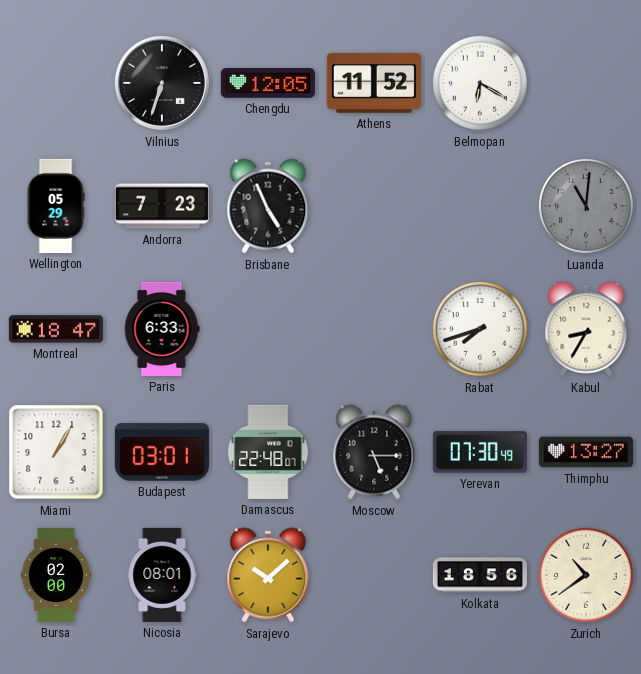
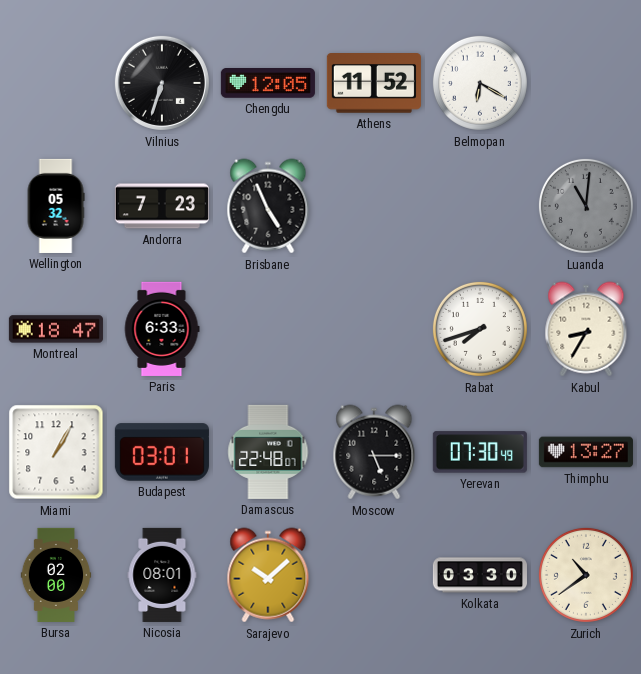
Wellington: 05:29 -> 05:32 (56, 206)
Kolkata: 18:56 -> 03:30 (480, 575)
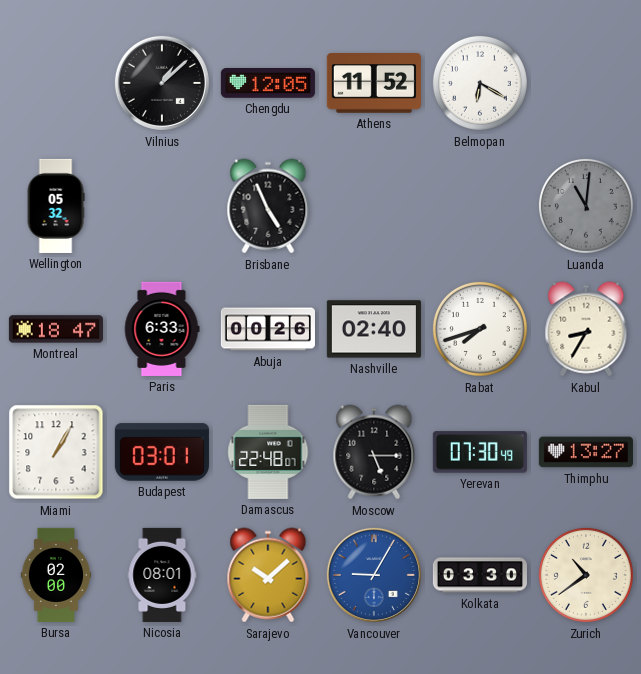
Vilnius: 6:33 -> 1:08 (162, 83)
Andorra: 7:23 -> none (162, 206)
Abuja: none -> 00:26 (268, 329)
Nashville: none -> 02:40 (374, 329)
Vancouver: none -> 9:05 (374, 575)
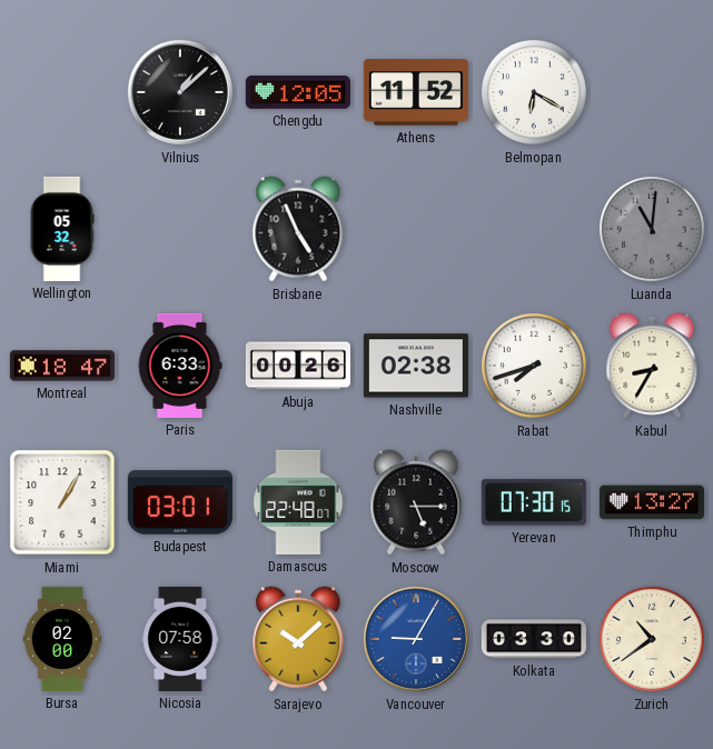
Nashville: 02:40 -> 02:38 (416, 366)
Yerevan: 07:30:49 -> 07:30:15 (534, 502)
Nicosia: 08:01 -> 07:58 (180, 639)
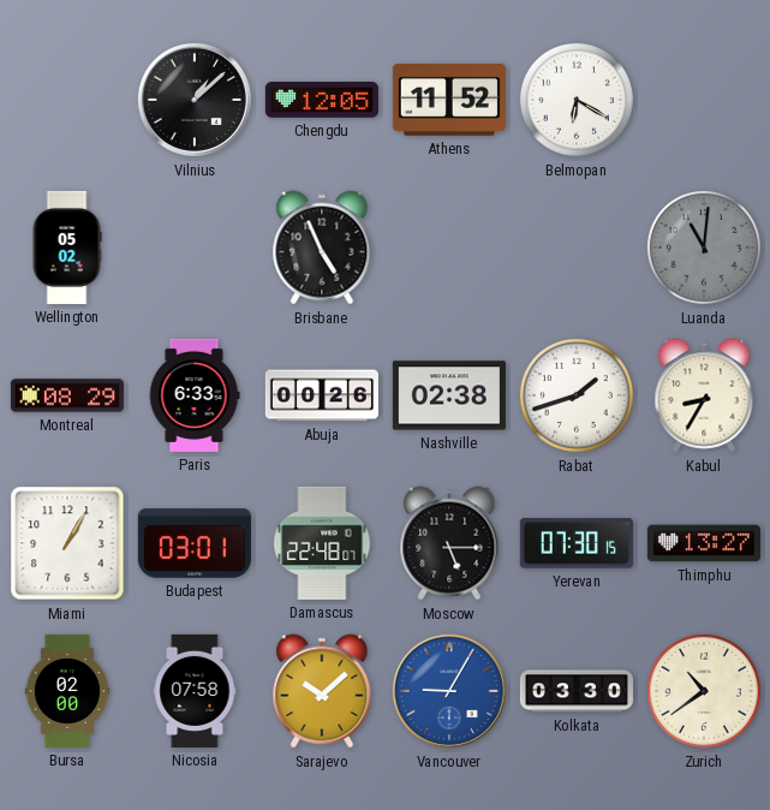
Wellington: 05:32 -> 05:02 (67, 248)
Montreal: 18:47 -> 08:29 (67, 395)
Rabat: 7:42 -> 1:42 (577, 395)
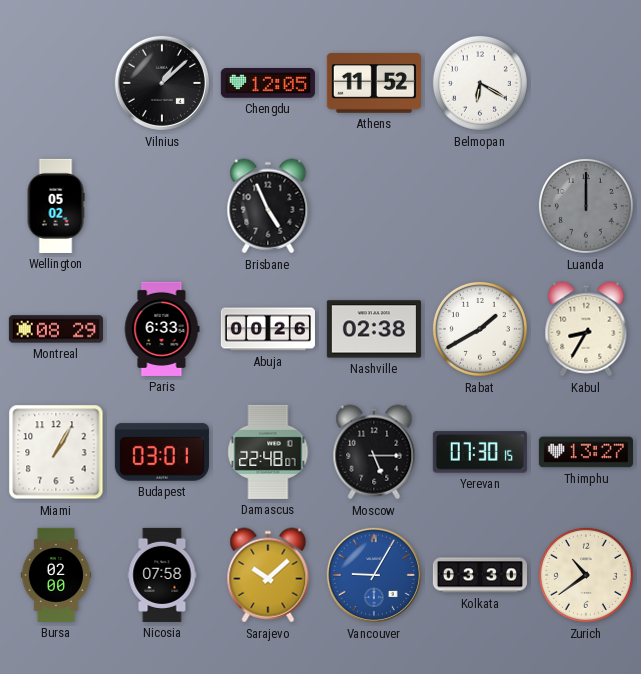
Luanda: 11:01 -> 12:00 (586, 206)
Rabat: 1:42 -> 1:40 (480, 329)
